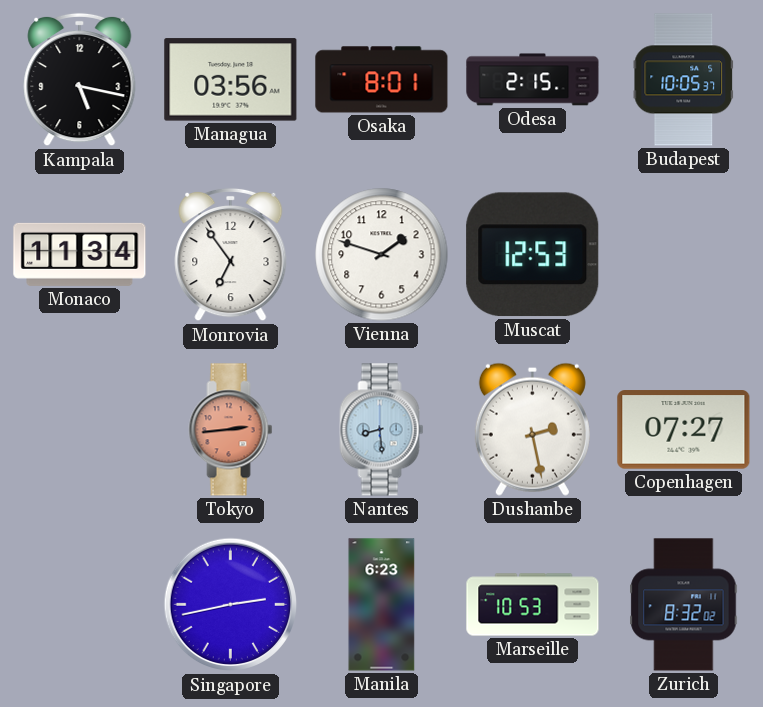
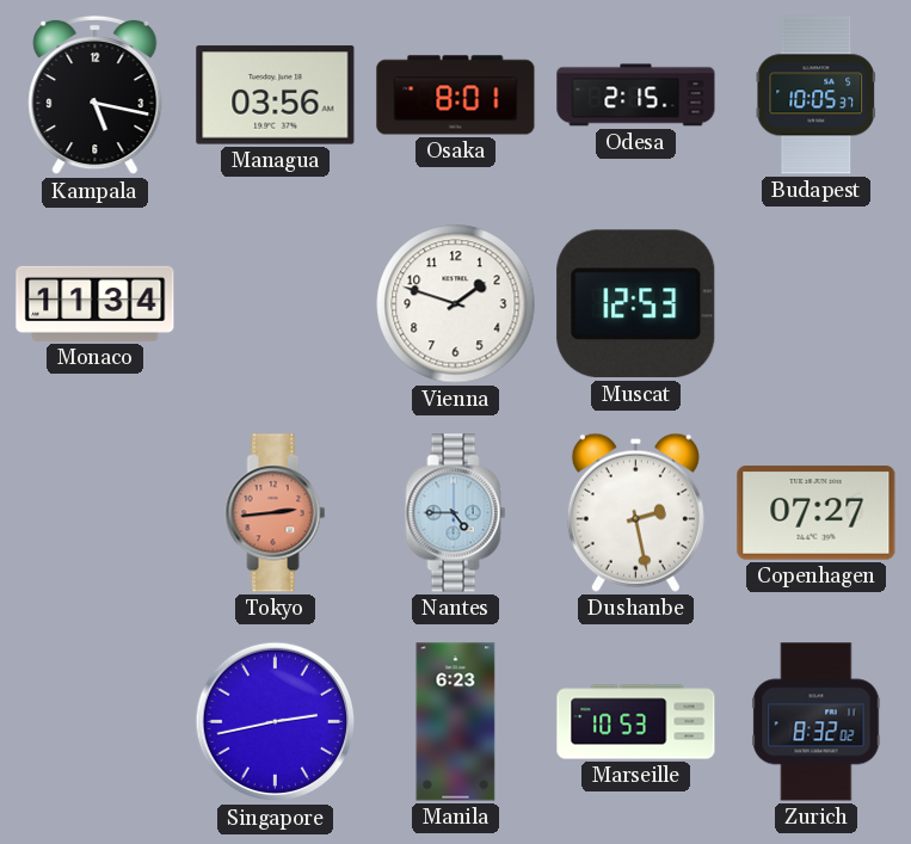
Monrovia: 6:54 -> none (231, 255)
Nantes: 8:29 -> 4:45 (456, 513)
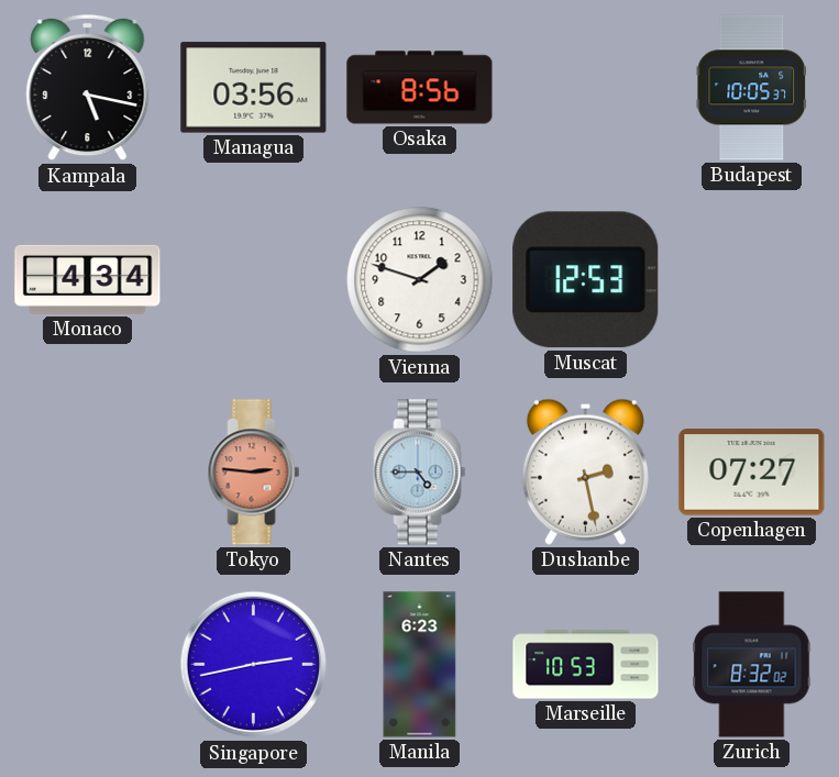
Osaka: 8:01 -> 8:56 (420, 88)
Odesa: 2:15 -> none (636, 96)
Monaco: 11:34 -> 4:34 (88, 279)
Tokyo: 2:44 -> 2:46 (254, 473)
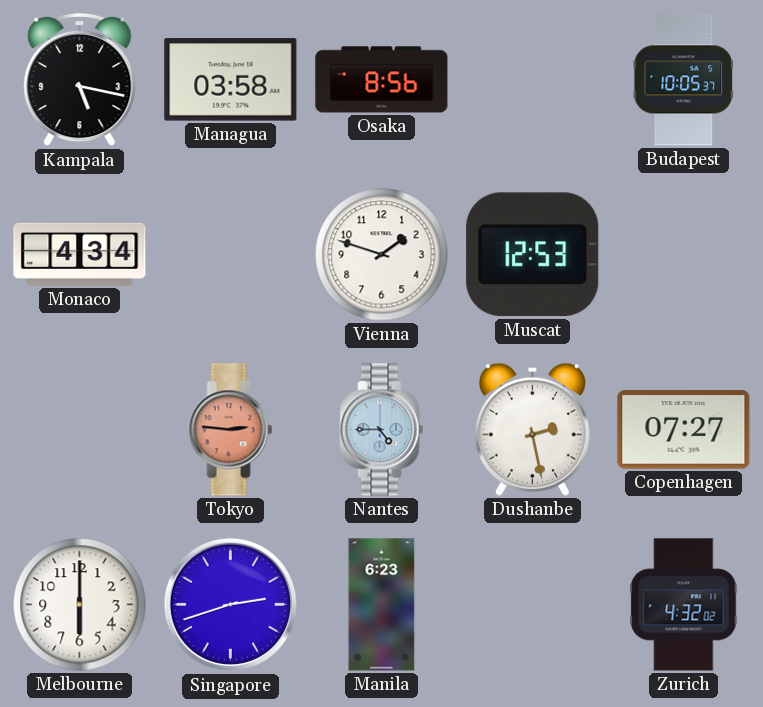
Managua: 03:56 -> 03:58 (231, 80)
Melbourne: none -> 6:00 (80, 605)
Singapore: 2:43 -> 2:42 (231, 605)
Marseille: 10:53 -> none (586, 665)
Zurich: 8:32 -> 4:32 (684, 605)
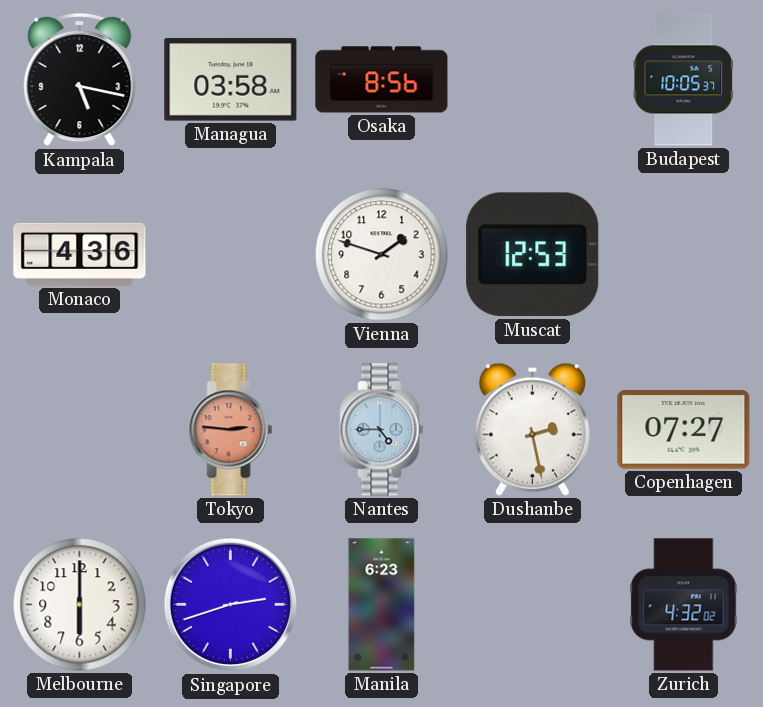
Monaco: 4:34 -> 4:36 (80, 254)
